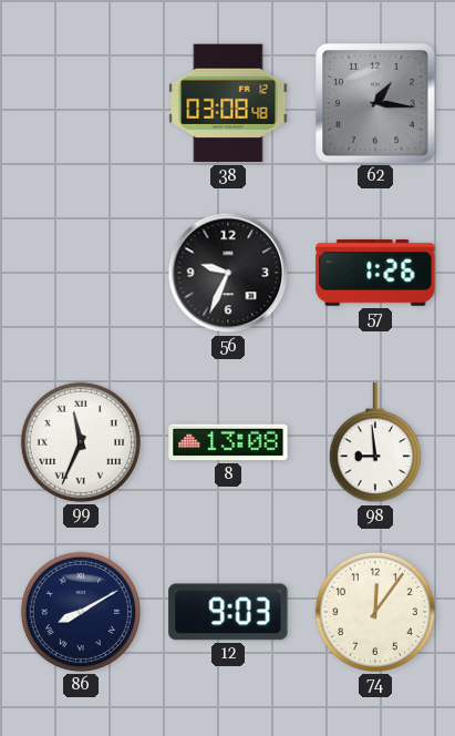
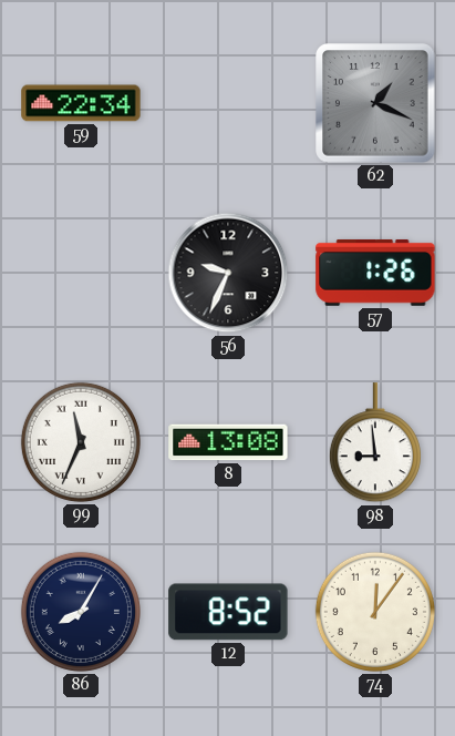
59: none -> 22:34 (81, 103)
38: 03:08 -> none (228, 103)
62: 1:16 -> 1:19 (375, 103)
86: 8:10 -> 8:05 (81, 612)
12: 9:03 -> 8:52 (228, 612)
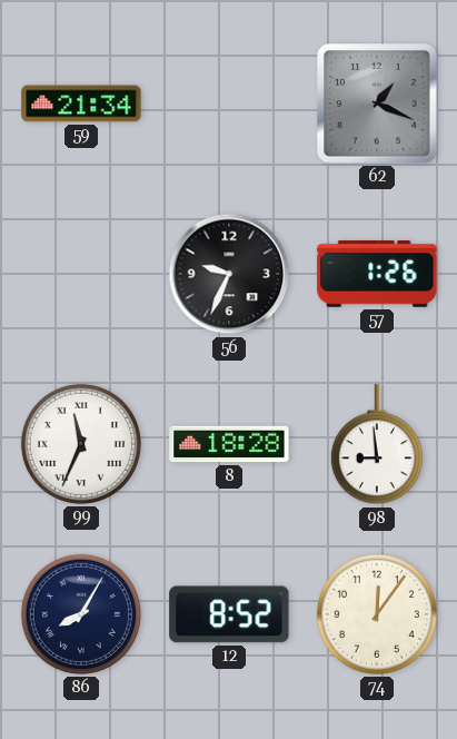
59: 22:34 -> 21:34 (81, 104)
8: 13:08 -> 18:28 (229, 444)
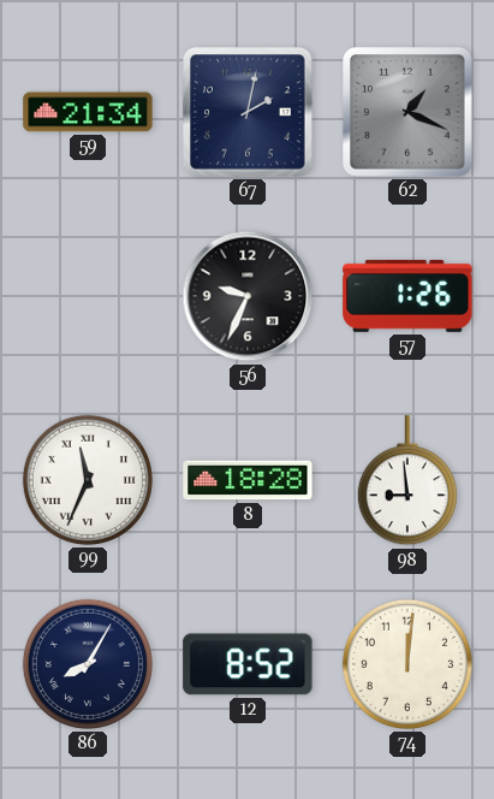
67: none -> 2:02 (248, 112)
74: 12:06 -> 12:01 (407, 664)
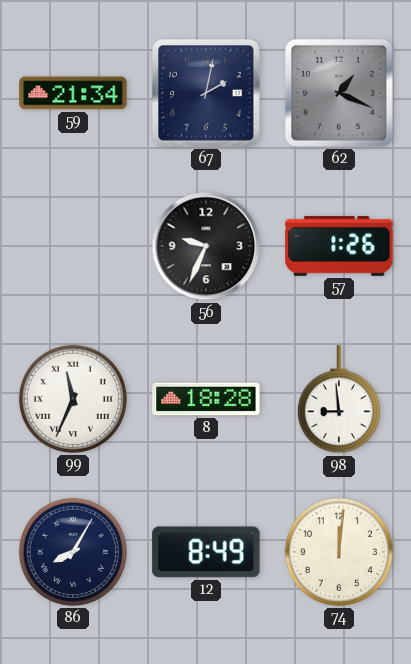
12: 8:52 -> 8:49 (206, 552)
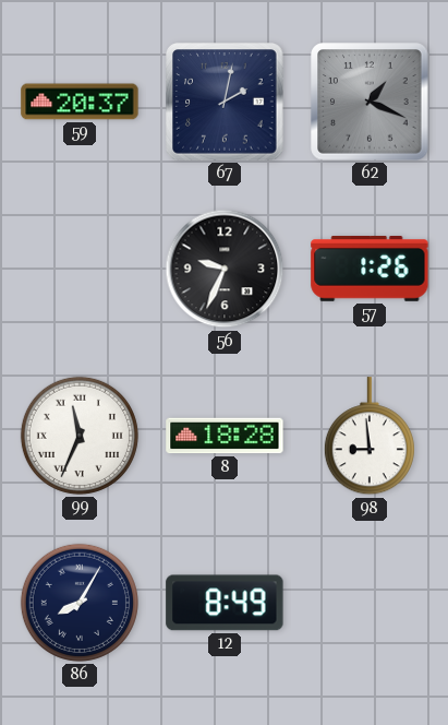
59: 21:34 -> 20:37 (80, 102)
74: 12:01 -> none (339, 552)
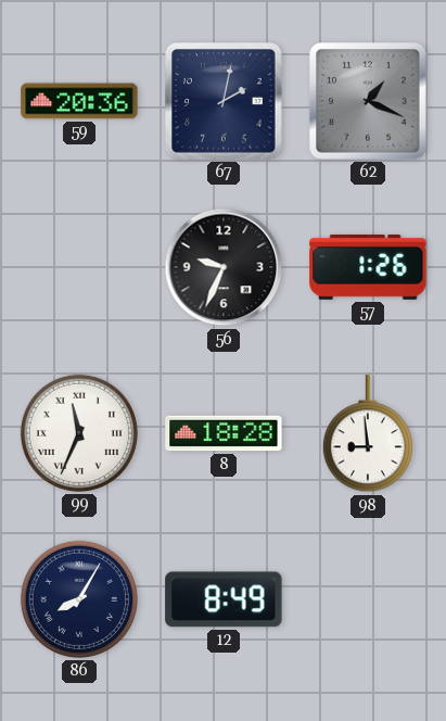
59: 20:37 -> 20:36 (79, 101)
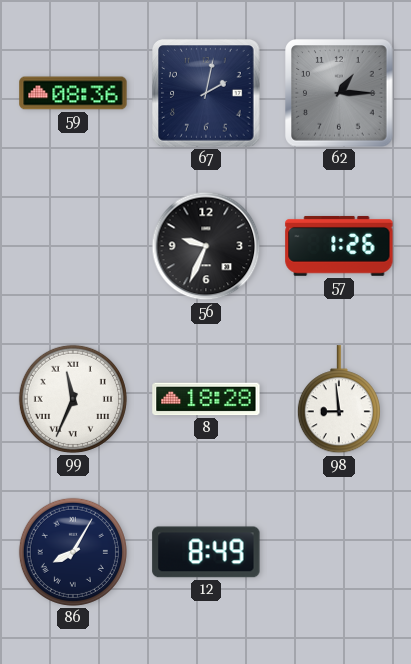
59: 20:36 -> 08:36 (73, 93)
62: 1:19 -> 1:15 (339, 93)
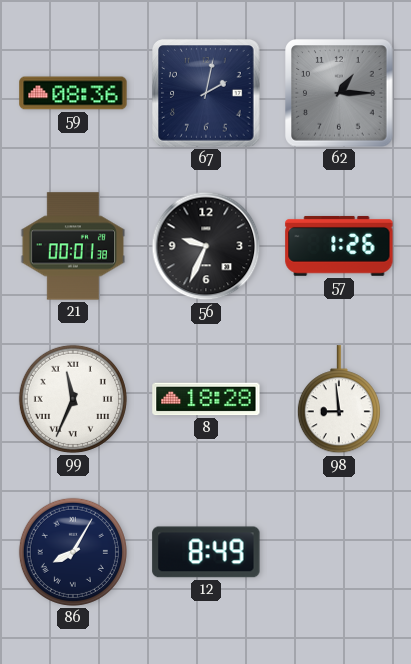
21: none -> 00:01 (73, 246)
